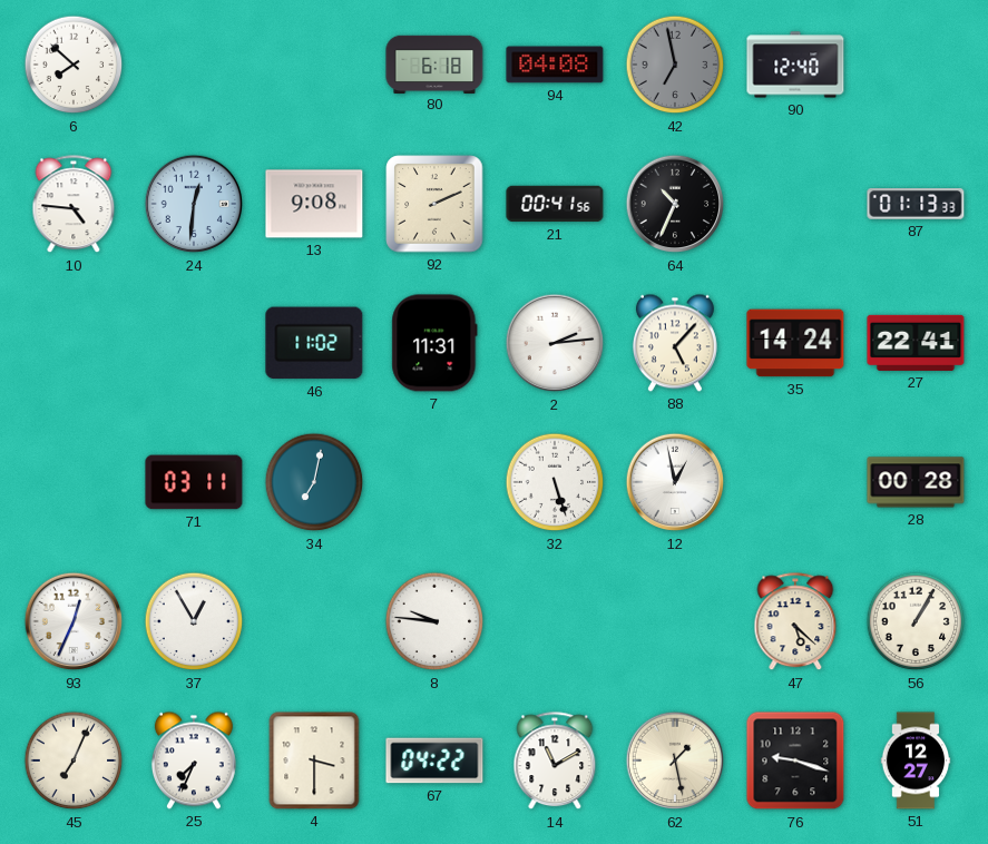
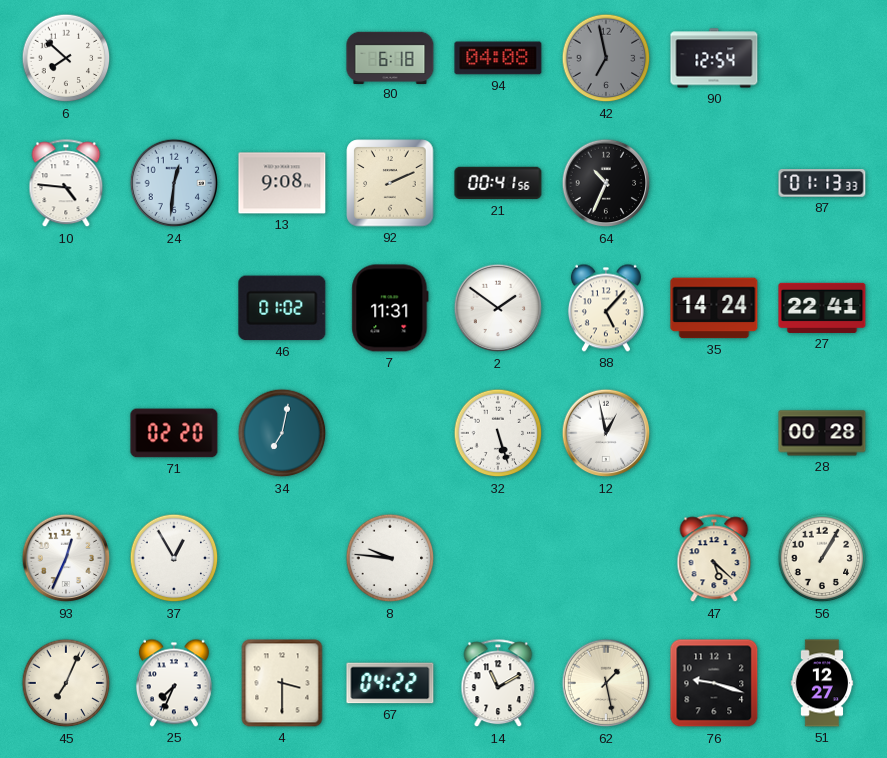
90: 12:40 -> 12:54 (714, 58)
46: 11:02 -> 01:02 (282, 308)
2: 2:14 -> 1:51 (498, 308)
71: 03:11 -> 02:20 (174, 433)
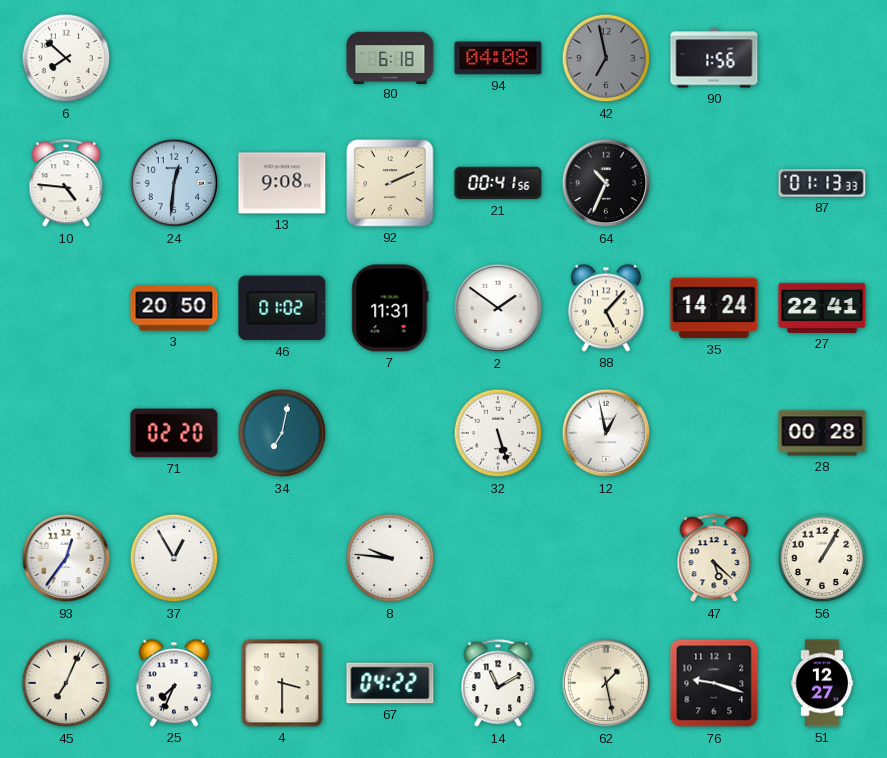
90: 12:54 -> 1:56 (714, 58)
3: none -> 20:50 (174, 308)
93: 12:34 -> 12:36 (66, 558)
